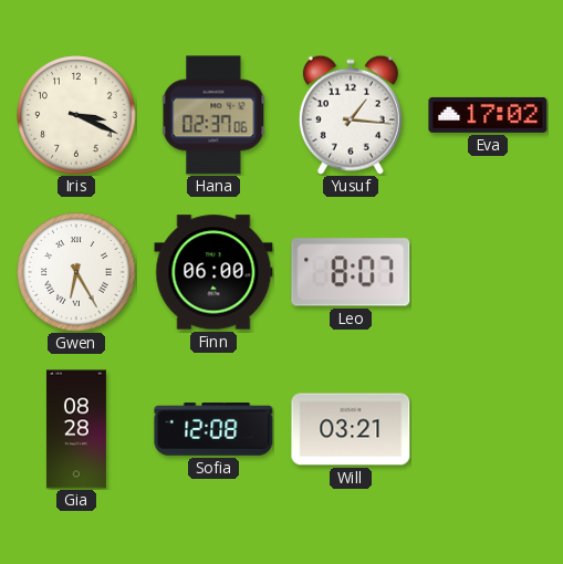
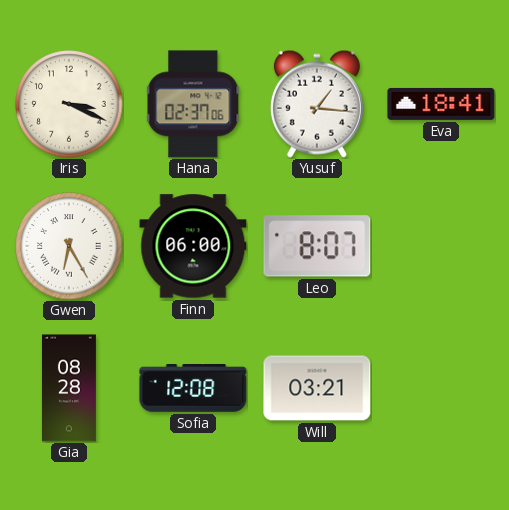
Eva: 17:02 -> 18:41 (441, 104)
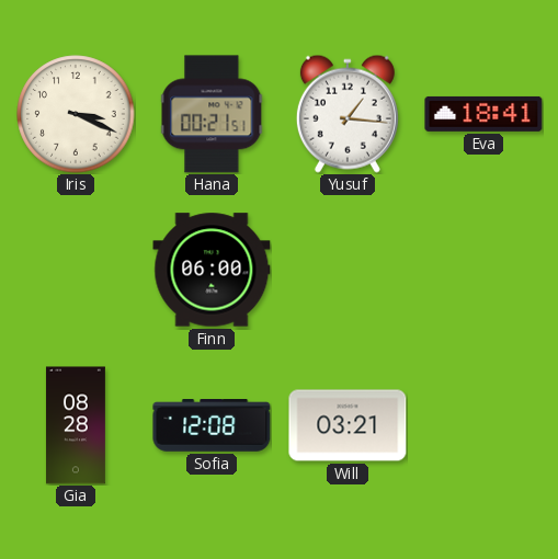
Hana: 02:37 -> 00:21 (212, 114)
Gwen: 6:25 -> none (69, 246)
Leo: 8:07 -> none (317, 246)
